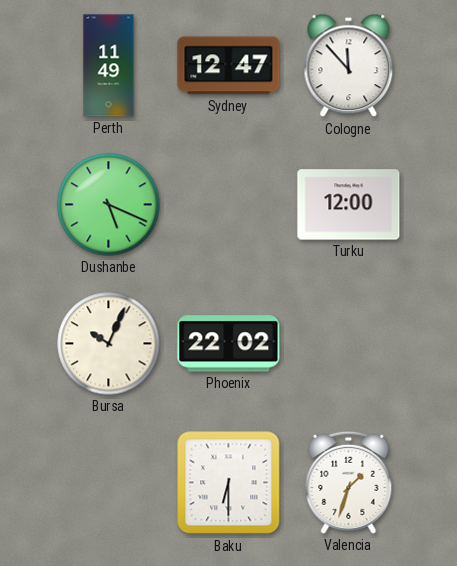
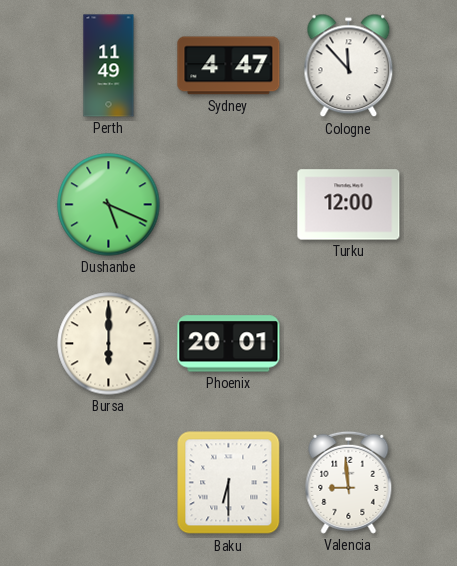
Sydney: 12:47 -> 4:47 (229, 66)
Bursa: 10:04 -> 6:00 (109, 344)
Phoenix: 22:02 -> 20:01 (229, 344)
Valencia: 1:33 -> 8:59 (349, 482)
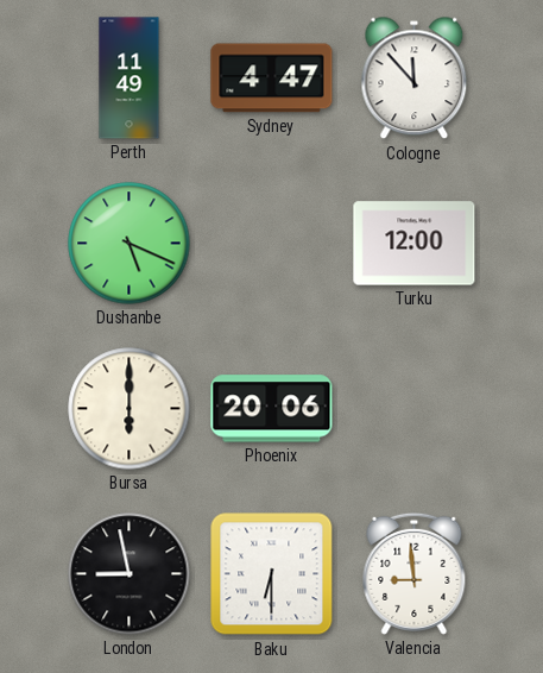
Phoenix: 20:01 -> 20:06 (272, 409)
London: none -> 8:58 (130, 574)
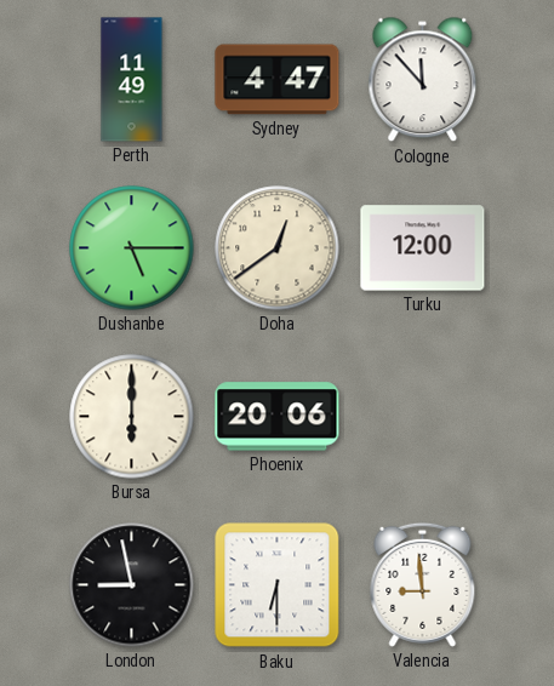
Dushanbe: 5:19 -> 5:15 (132, 248)
Doha: none -> 12:39 (278, 248)
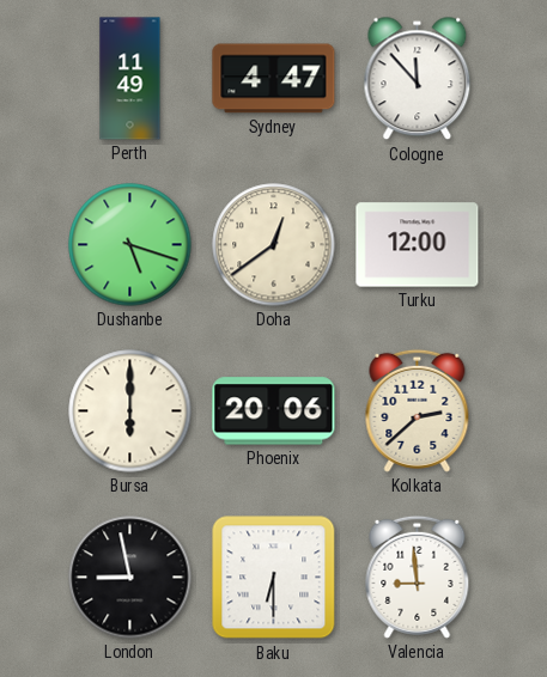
Dushanbe: 5:15 -> 5:18 (130, 245)
Kolkata: none -> 2:38 (418, 410)
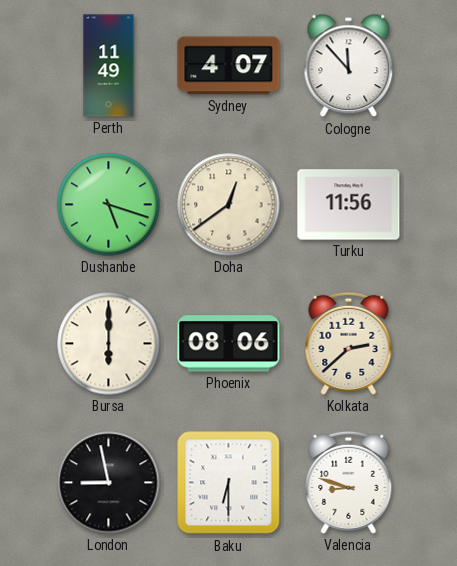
Sydney: 4:47 -> 4:07 (229, 66)
Turku: 12:00 -> 11:56 (349, 205)
Phoenix: 20:06 -> 08:06 (229, 344)
Valencia: 8:59 -> 8:48 (349, 482)
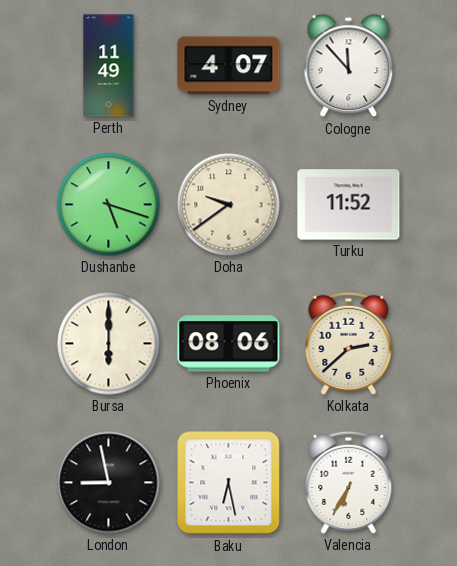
Doha: 12:39 -> 9:39 (229, 205)
Turku: 11:56 -> 11:52 (349, 205)
Baku: 6:30 -> 6:28 (229, 483)
Valencia: 8:48 -> 6:35 (349, 482)
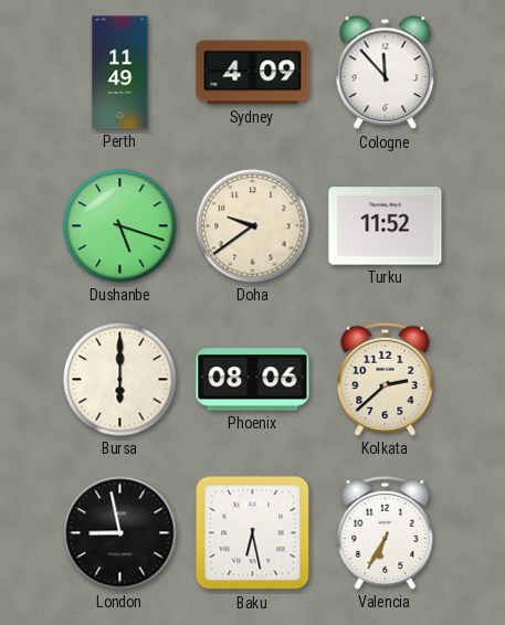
Sydney: 4:07 -> 4:09 (253, 73)
